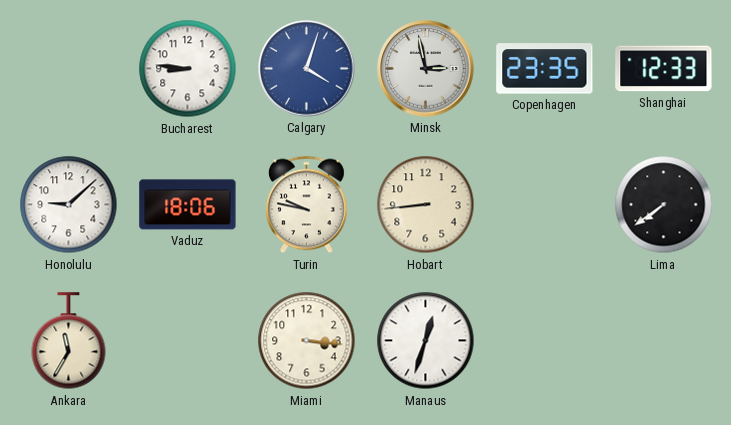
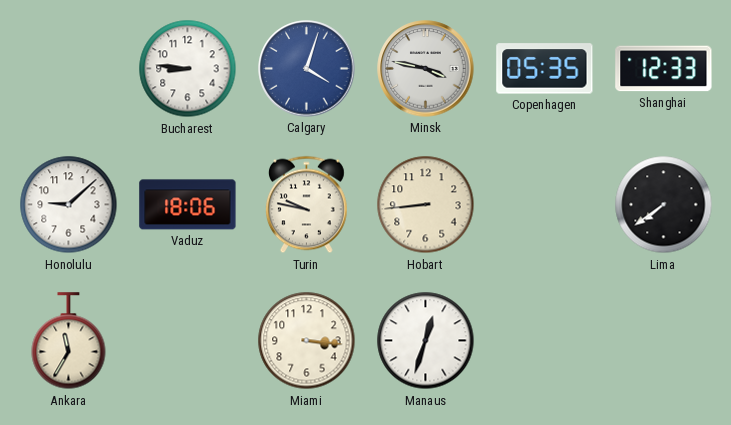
Minsk: 2:58 -> 3:47 (426, 69)
Copenhagen: 23:35 -> 05:35 (545, 69)
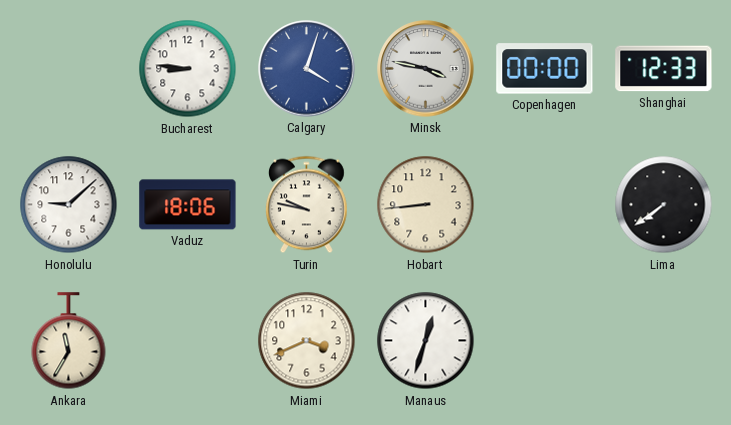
Copenhagen: 05:35 -> 00:00 (545, 69)
Miami: 3:16 -> 3:41 (307, 341)
